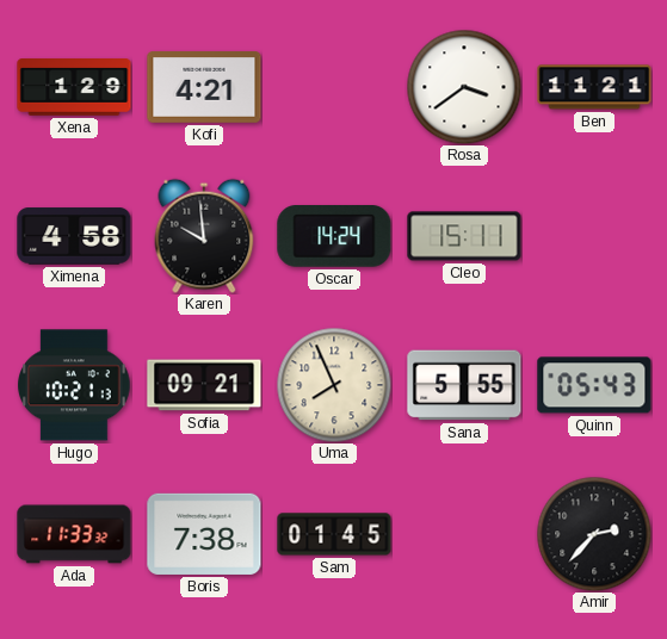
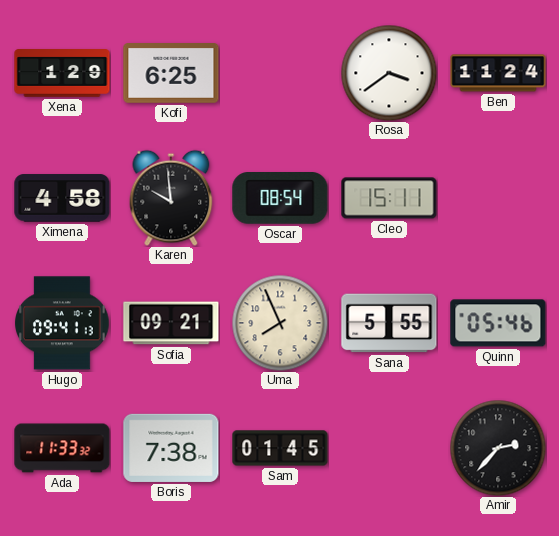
Kofi: 4:21 -> 6:25 (171, 73)
Ben: 11:21 -> 11:24 (498, 73)
Oscar: 14:24 -> 08:54 (280, 199)
Hugo: 10:21 -> 09:41 (62, 323)
Quinn: 05:43 -> 05:46 (498, 323)
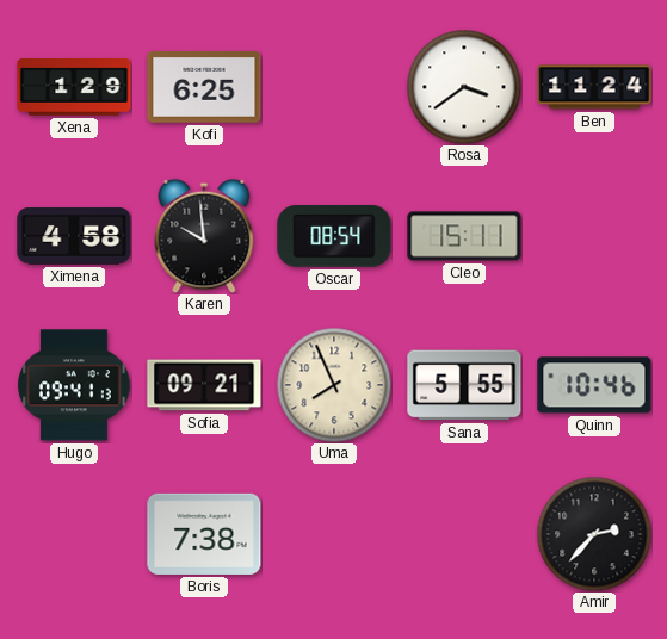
Quinn: 05:46 -> 10:46 (594, 385)
Ada: 11:33 -> none (62, 448)
Sam: 01:45 -> none (280, 448)
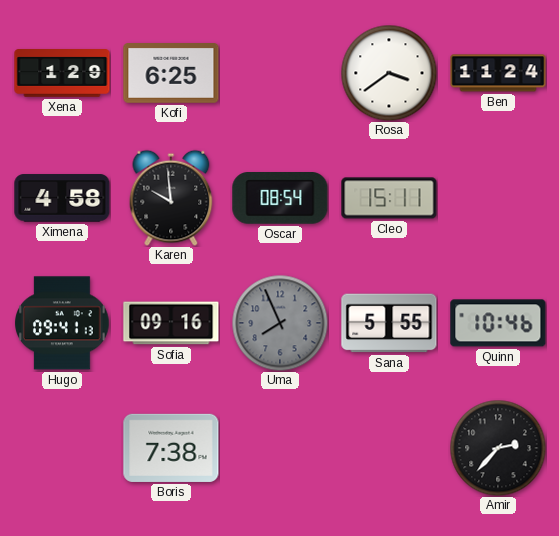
Sofia: 09:21 -> 09:16 (171, 323)
Uma dial: cream -> grey (280, 323)
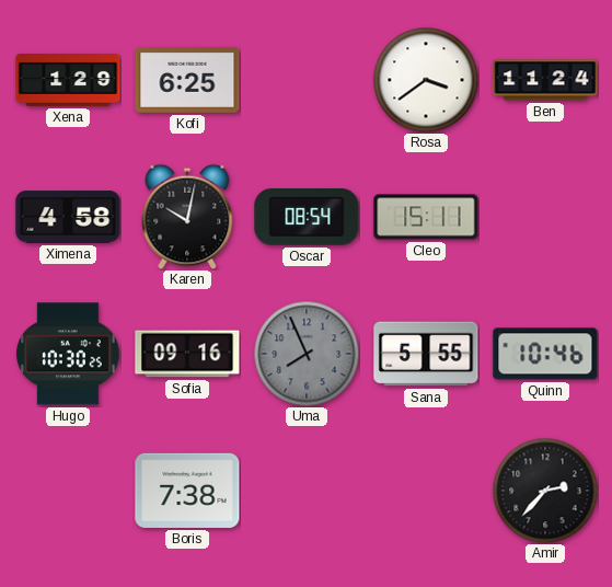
Karen: 9:59 -> 10:02 (187, 217)
Hugo: 09:41 -> 10:30 (68, 354)
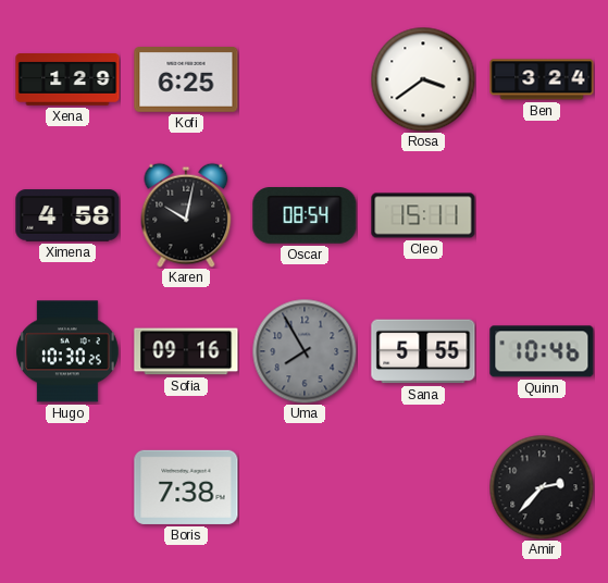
Ben: 11:24 -> 3:24 (542, 79)
Uma: 7:56 -> 7:55 (305, 351)
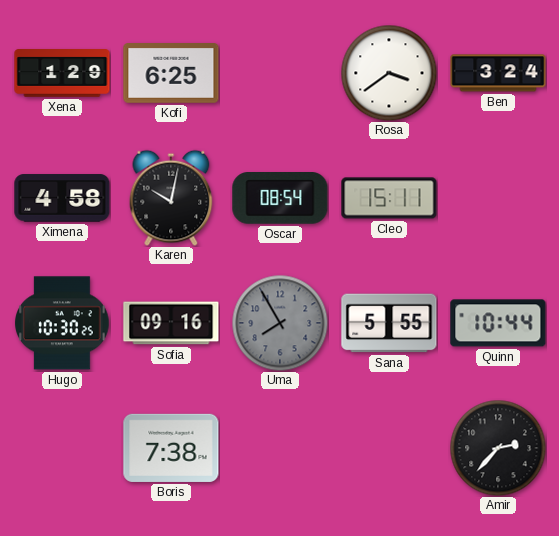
Quinn: 10:46 -> 10:44 (498, 323)
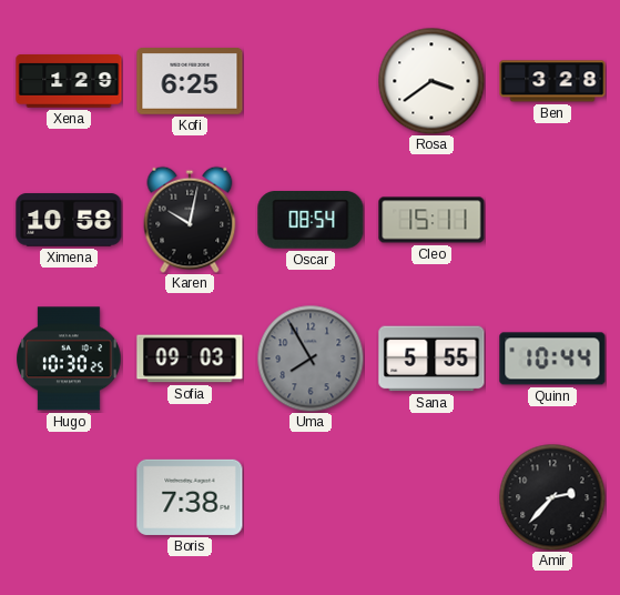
Ben: 3:24 -> 3:28 (552, 81)
Ximena: 4:58 -> 10:58 (69, 220)
Sofia: 09:16 -> 09:03 (190, 359)
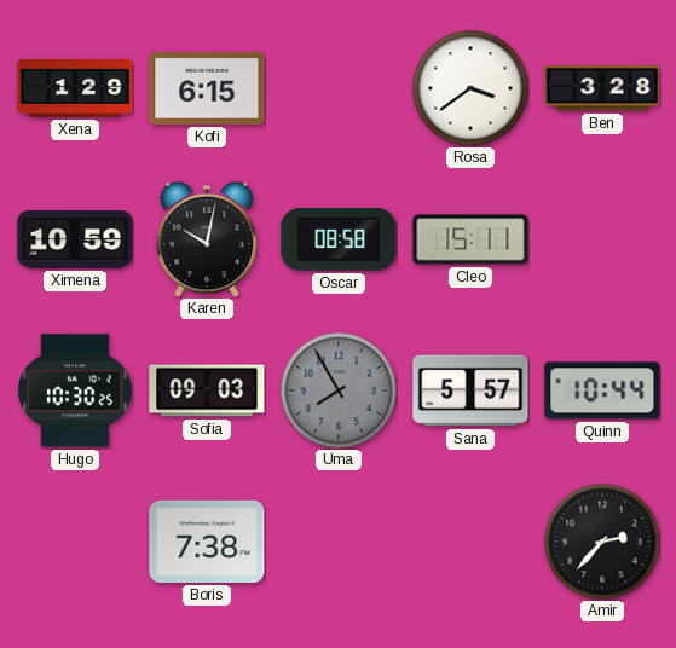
Kofi: 6:25 -> 6:15 (207, 88)
Ximena: 10:58 -> 10:59 (75, 239)
Oscar: 08:54 -> 08:58 (339, 241)
Sana: 5:55 -> 5:57 (470, 390)
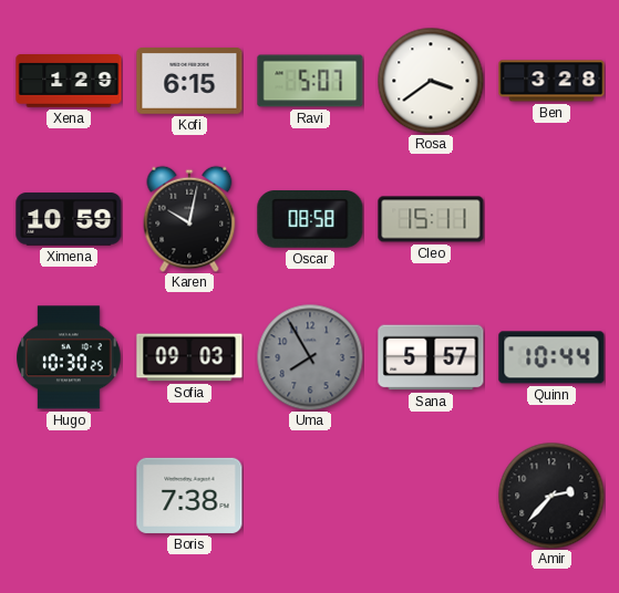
Ravi: none -> 5:07 (310, 81)
